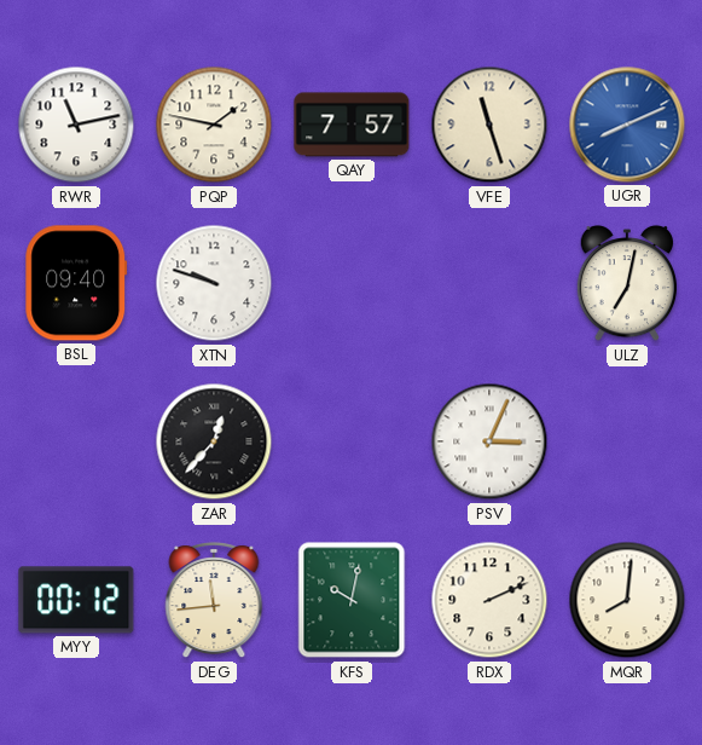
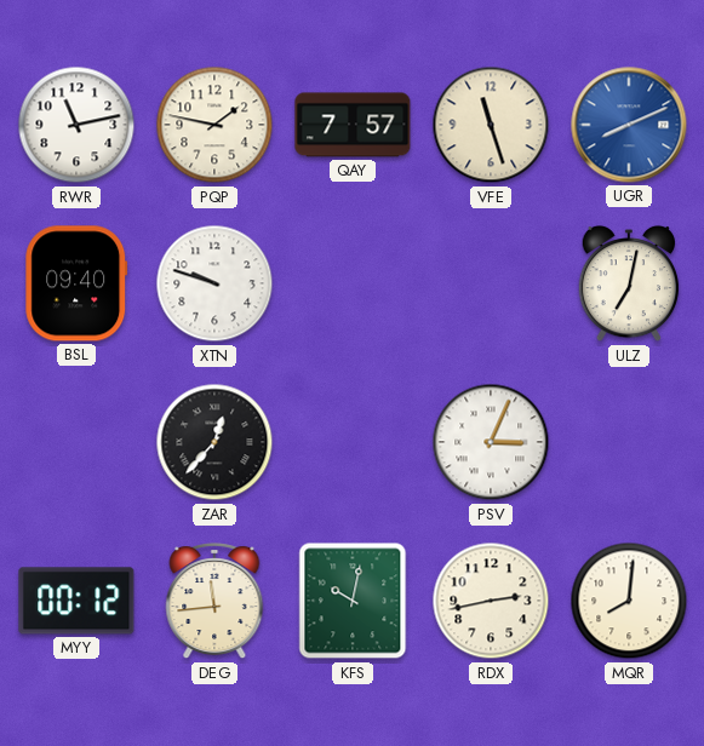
RDX: 2:11 -> 2:43 (491, 601)
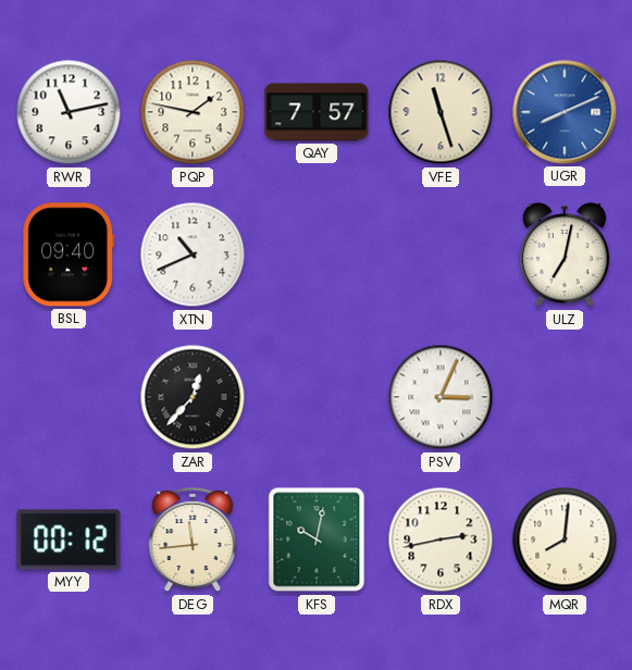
XTN: 9:48 -> 10:41 (193, 255)
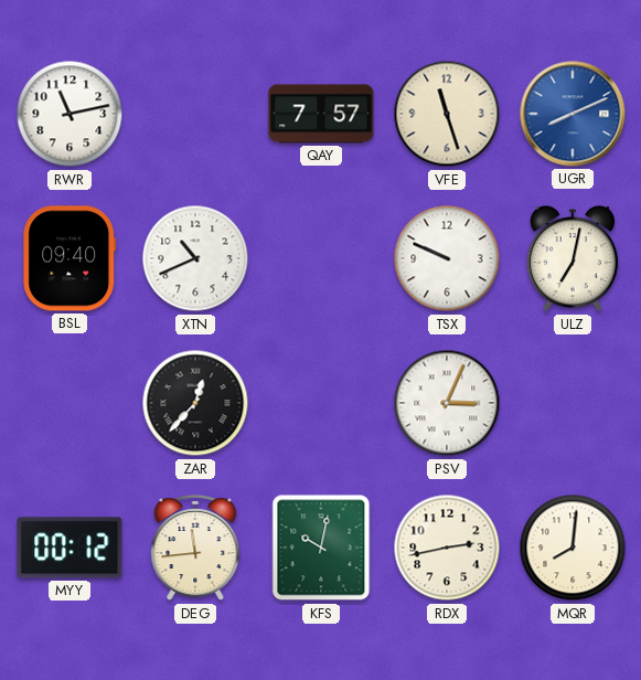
PQP: 1:47 -> none (193, 112)
TSX: none -> 9:49 (447, 258)
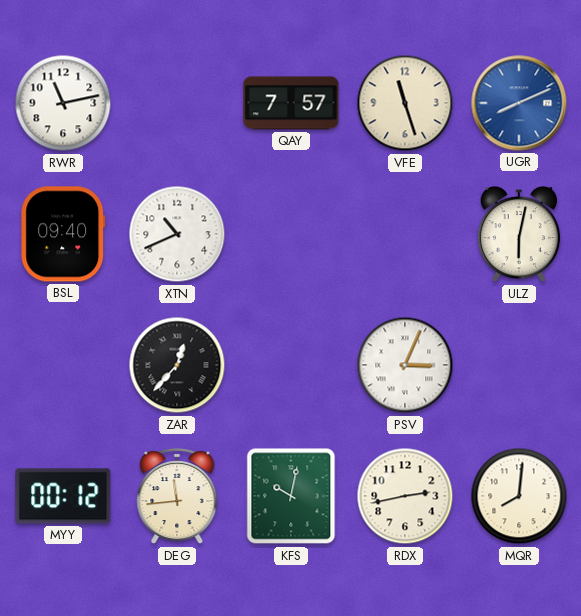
TSX: 9:49 -> none (447, 258)
ULZ: 7:02 -> 6:02 (519, 234)
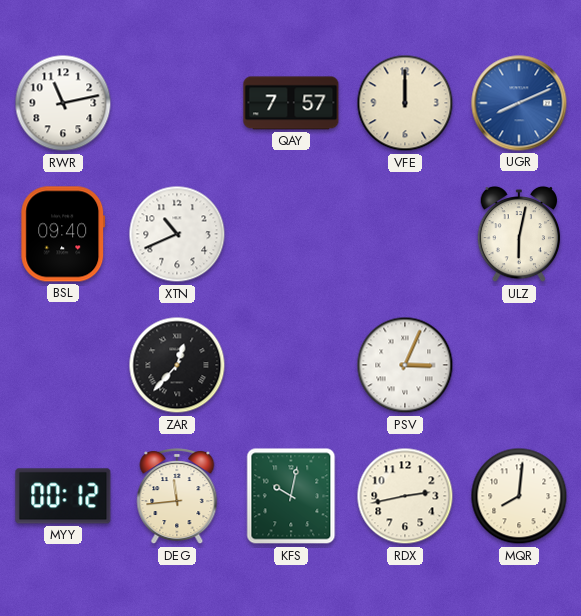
VFE: 11:27 -> 12:00 (405, 103)
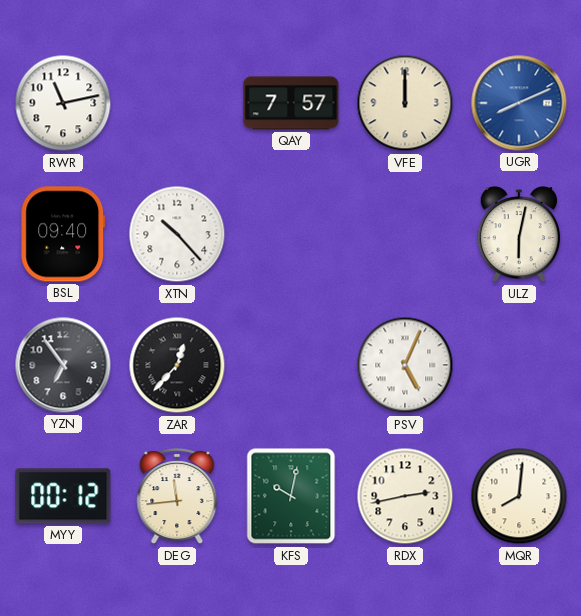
XTN: 10:41 -> 10:23 (177, 234)
YZN: none -> 6:54 (63, 365)
PSV: 3:04 -> 5:04 (405, 365)
